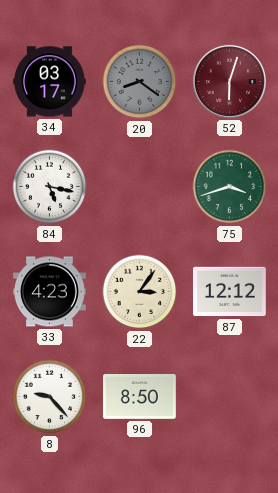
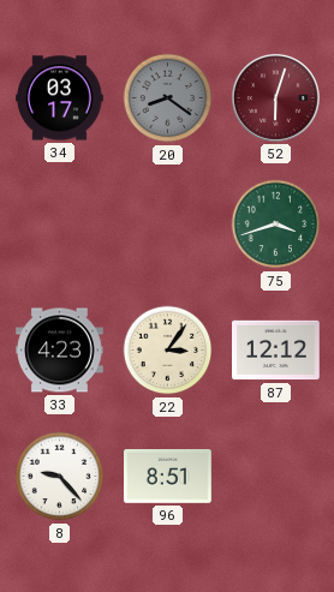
84: 5:17 -> none (50, 187)
96: 8:50 -> 8:51 (168, 477)
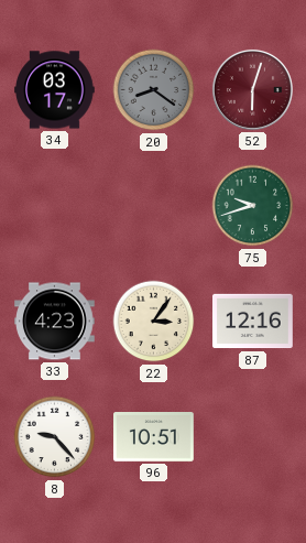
75: 3:42 -> 9:42 (253, 206)
87: 12:12 -> 12:16 (253, 322)
96: 8:51 -> 10:51 (154, 437)
